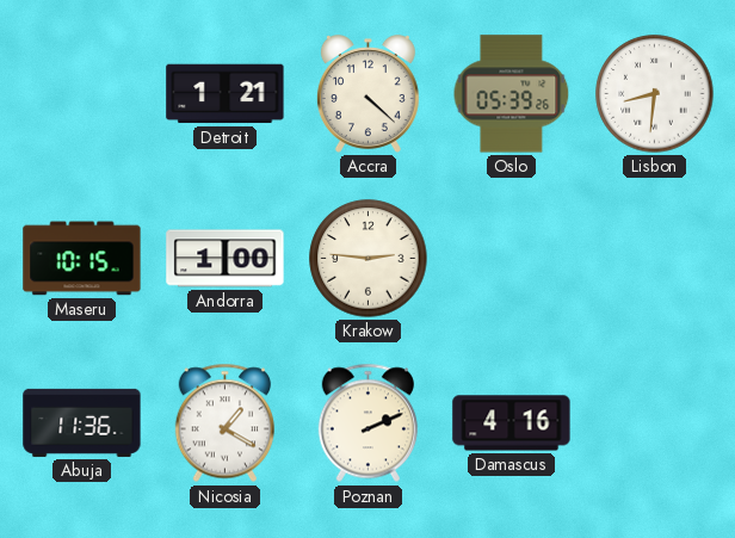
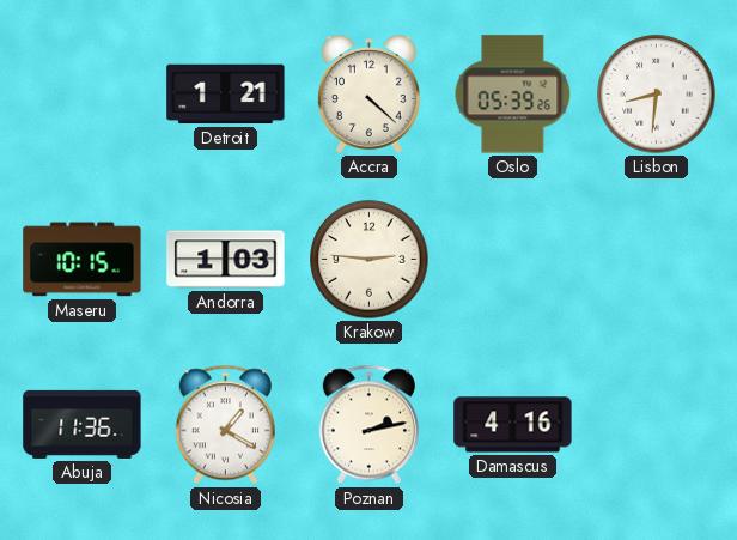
Andorra: 1:00 -> 1:03 (226, 260)
Poznan: 2:11 -> 2:13 (368, 425)
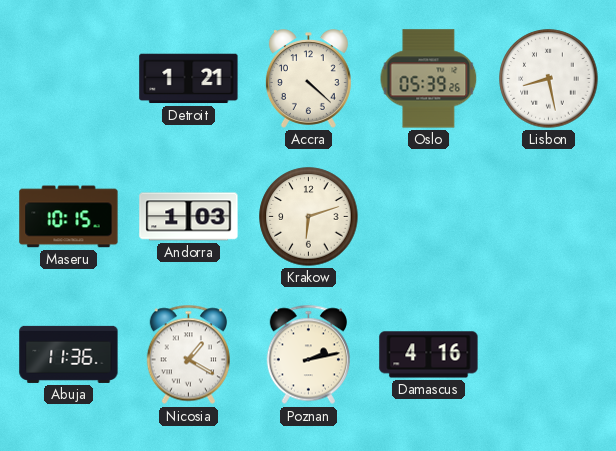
Lisbon: 8:31 -> 8:28 (549, 79)
Krakow: 2:46 -> 6:12 (309, 217)
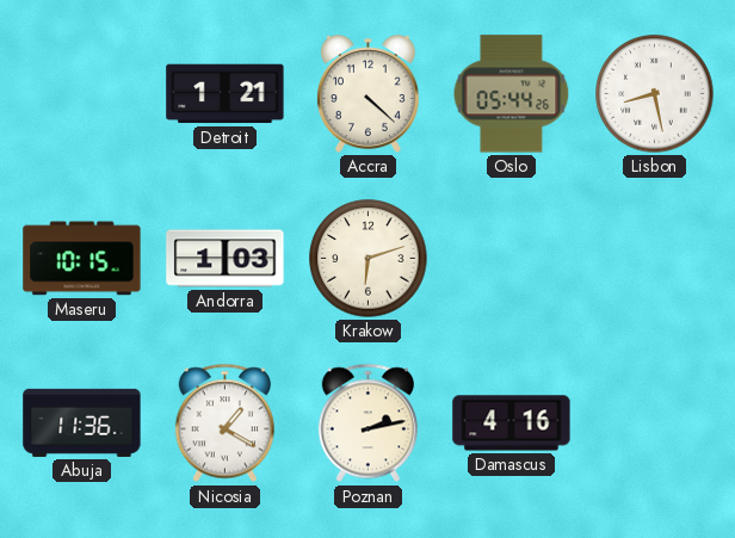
Oslo: 05:39 -> 05:44 (512, 94)
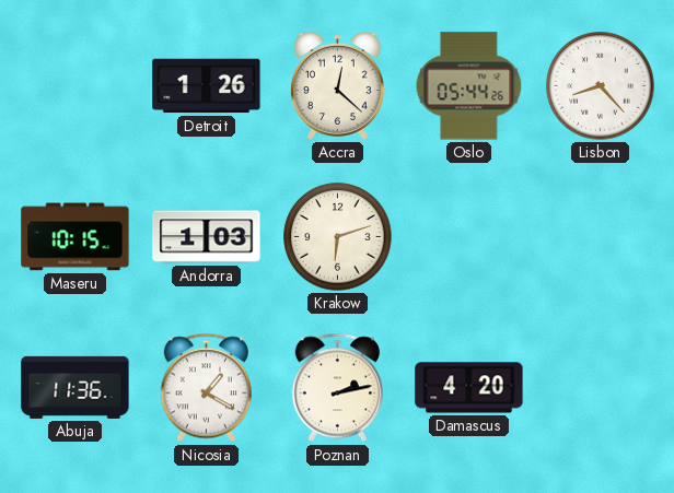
Detroit: 1:21 -> 1:26 (207, 86)
Accra: 4:22 -> 12:22 (337, 86)
Lisbon: 8:28 -> 8:23 (601, 86)
Damascus: 4:16 -> 4:20 (469, 388)
